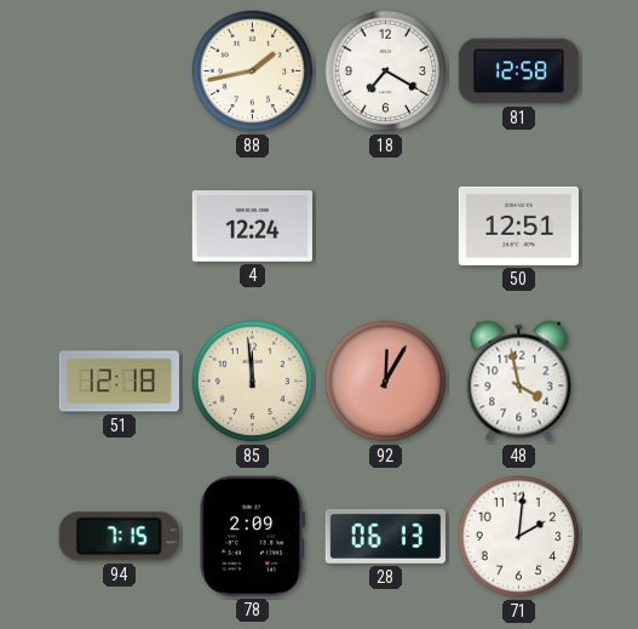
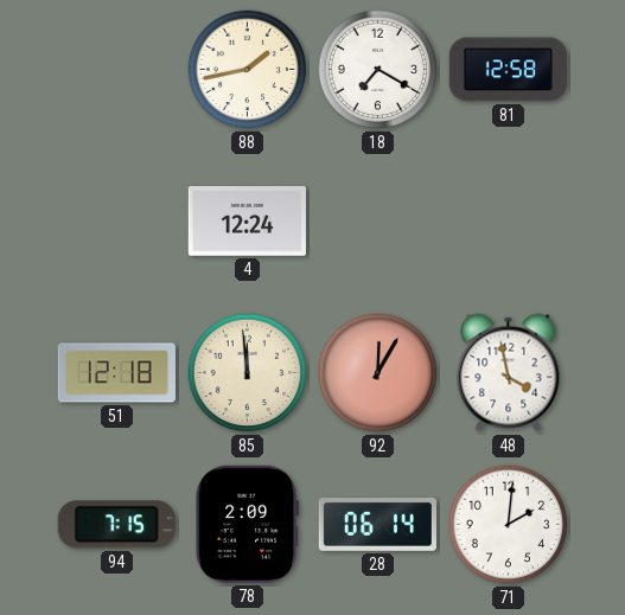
50: 12:51 -> none (518, 225)
28: 06:13 -> 06:14 (377, 524)
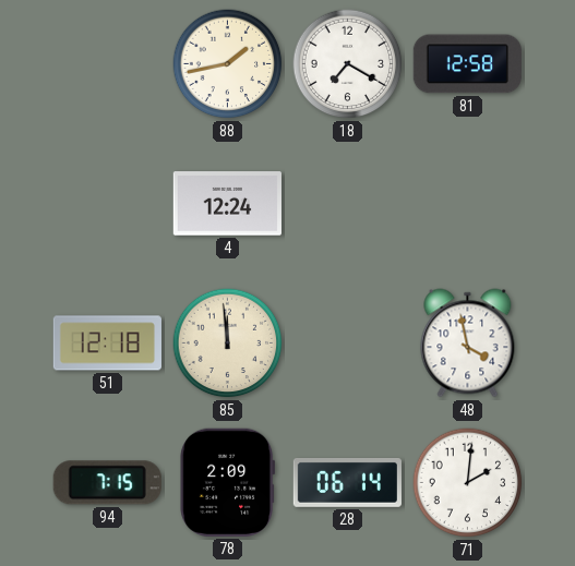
92: 12:05 -> none (378, 373)
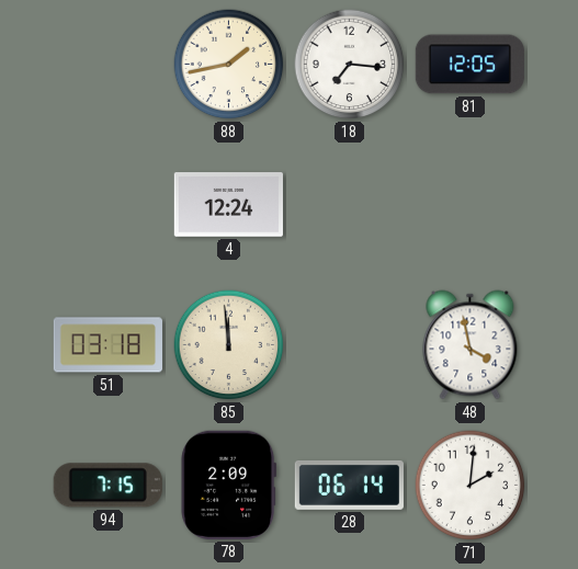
18: 7:20 -> 7:16 (350, 65)
81: 12:58 -> 12:05 (469, 65)
51: 12:18 -> 03:18 (107, 345)
